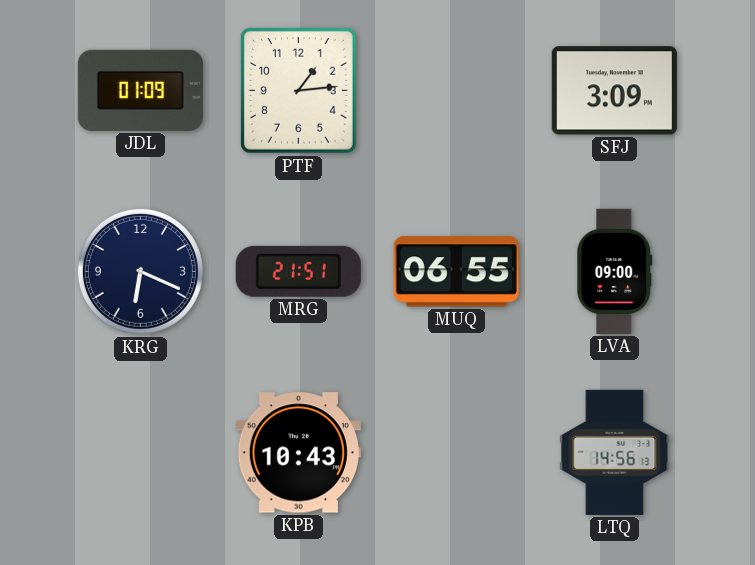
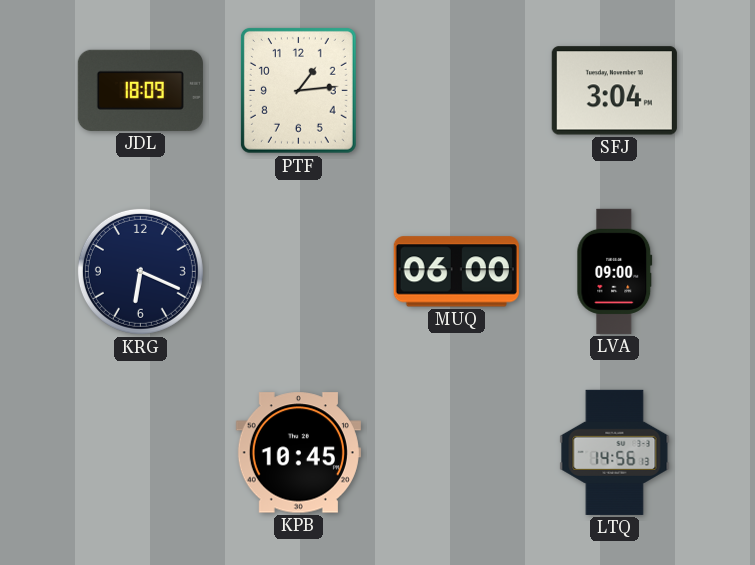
JDL: 01:09 -> 18:09 (140, 90)
SFJ: 3:09 -> 3:04 (614, 91)
MRG: 21:51 -> none (298, 271)
MUQ: 06:55 -> 06:00 (456, 272)
KPB: 10:43 -> 10:45 (298, 453)
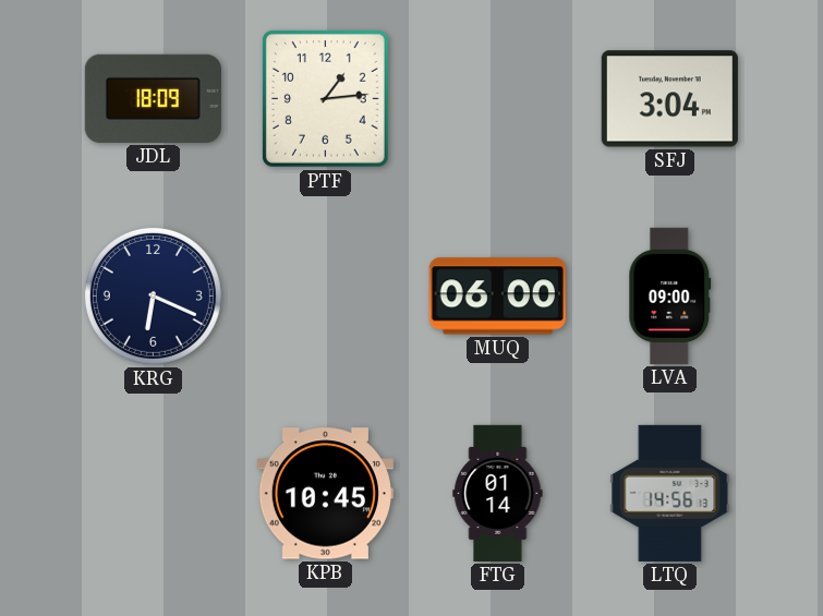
FTG: none -> 01:14 (498, 493)
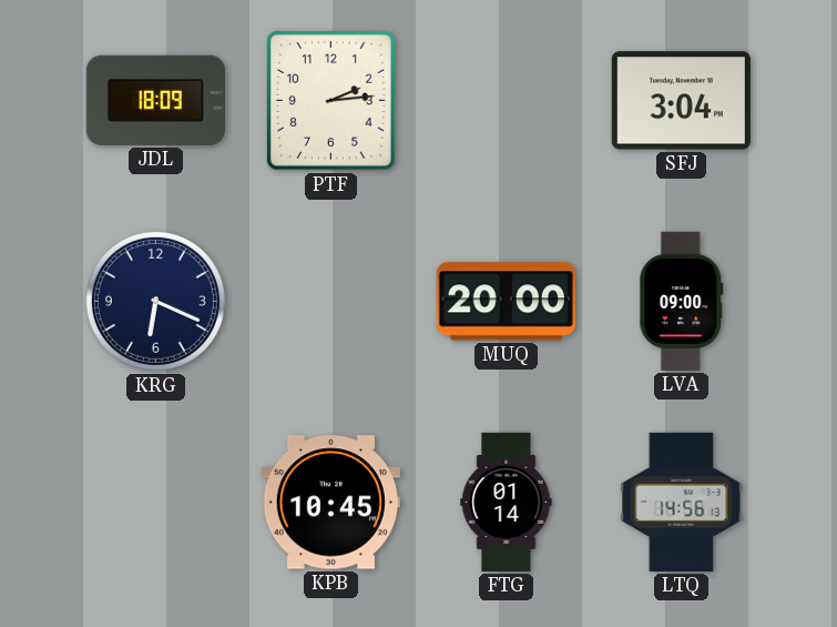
PTF: 1:14 -> 2:14 (330, 100)
MUQ: 06:00 -> 20:00 (506, 302)
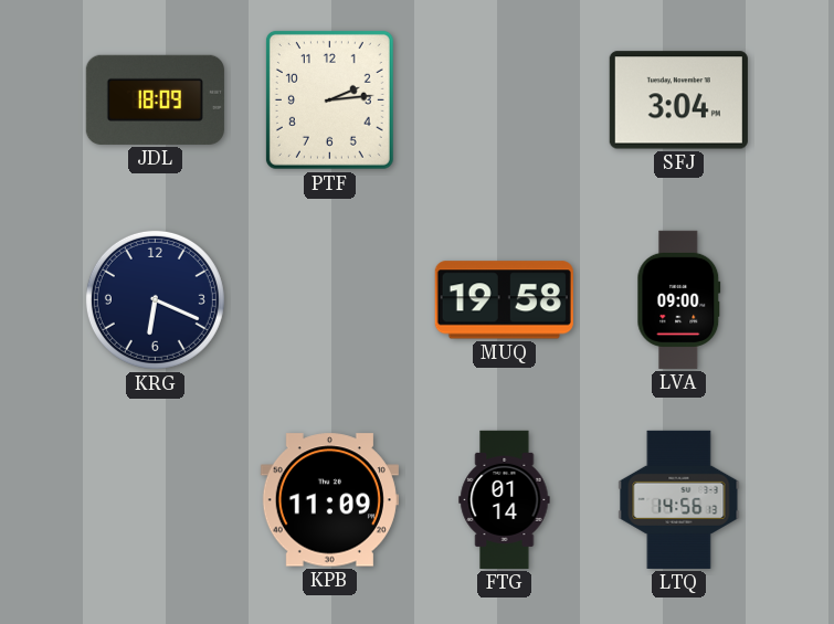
MUQ: 20:00 -> 19:58 (504, 300)
KPB: 10:45 -> 11:09 (329, 500)
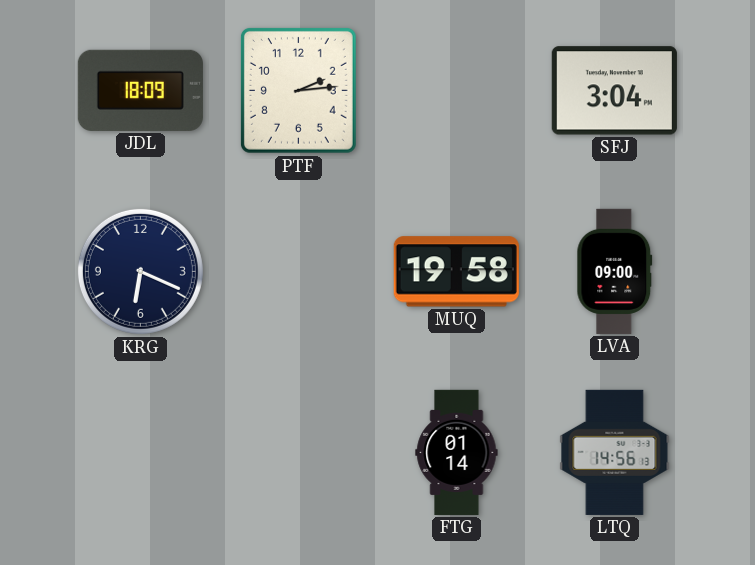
KPB: 11:09 -> none (329, 500)
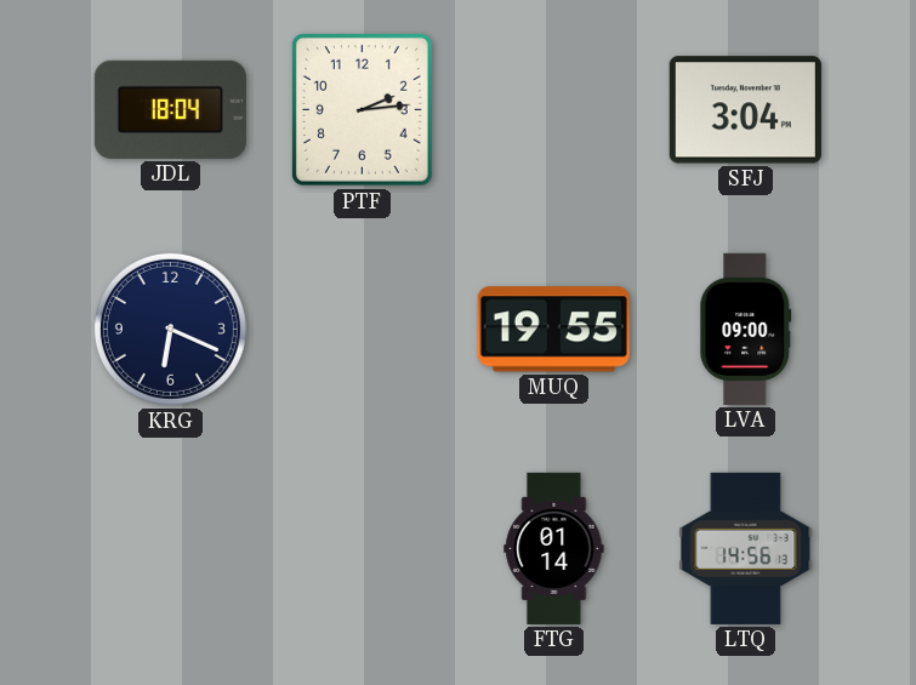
JDL: 18:09 -> 18:04 (170, 109)
MUQ: 19:58 -> 19:55 (553, 330)
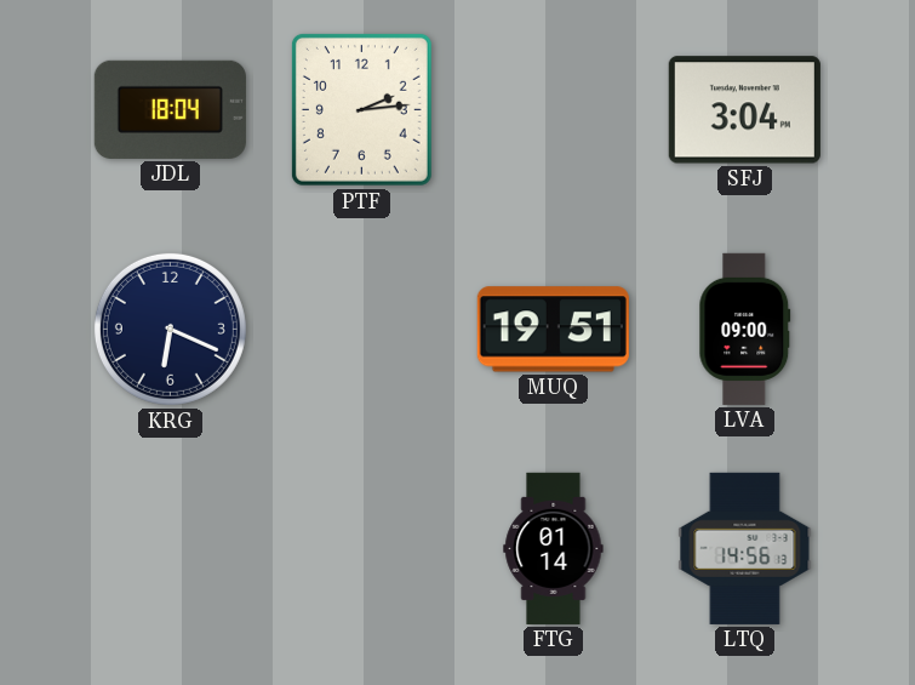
MUQ: 19:55 -> 19:51 (553, 330)
